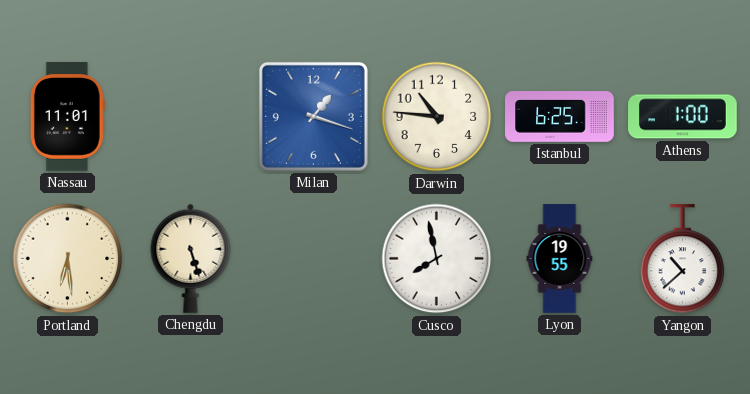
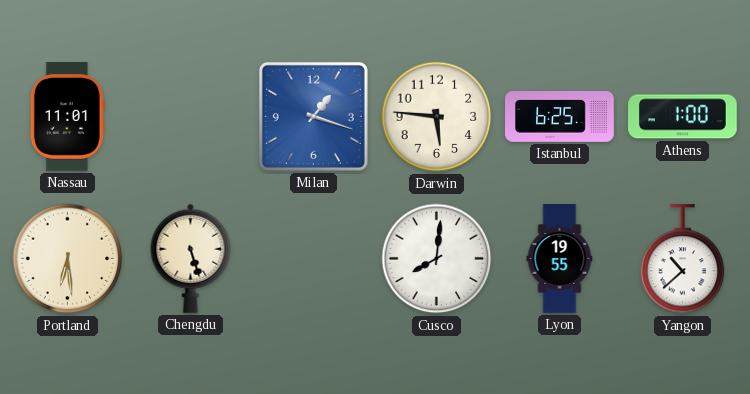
Darwin: 10:46 -> 5:46 (437, 117)
Cusco: 7:58 -> 8:01 (437, 259)
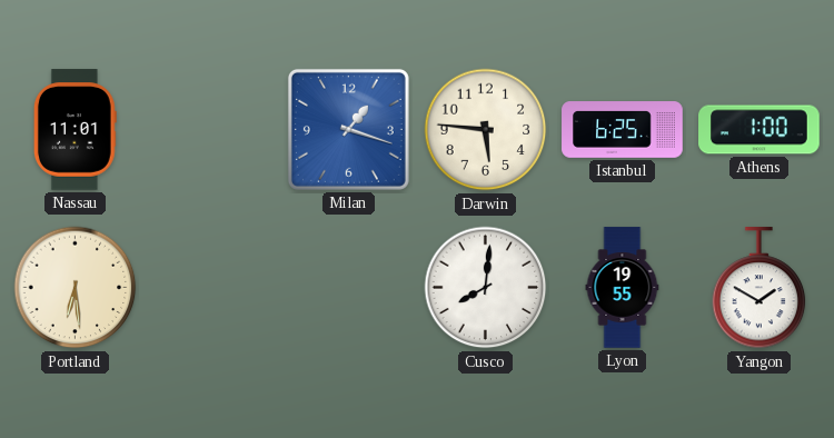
Chengdu: 5:27 -> none (191, 258)
Yangon: 10:38 -> 1:50 (759, 288)
